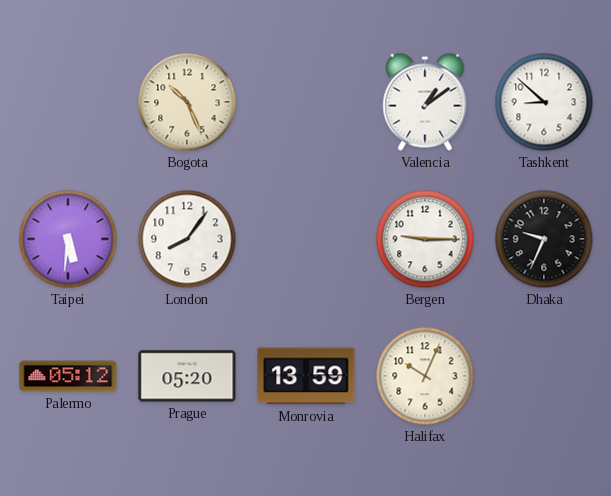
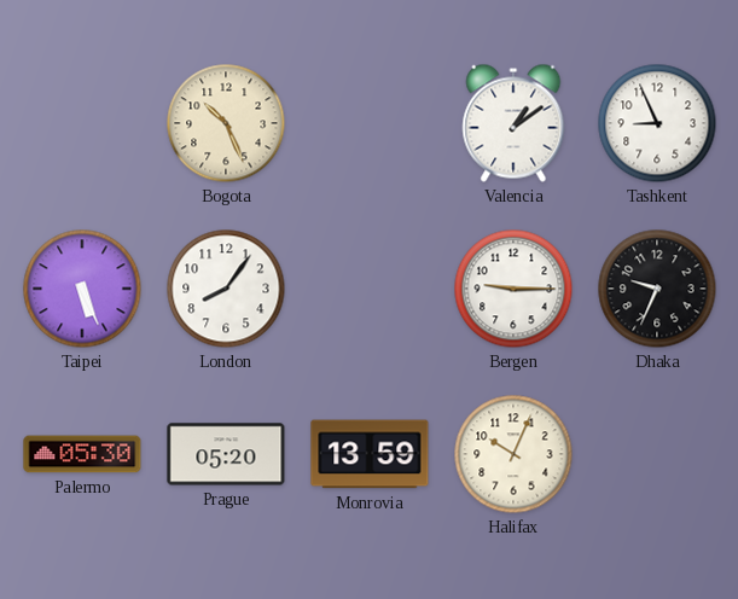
Tashkent: 8:52 -> 8:56 (657, 123)
Taipei: 5:31 -> 5:26 (82, 289)
Palermo: 05:12 -> 05:30 (82, 454)
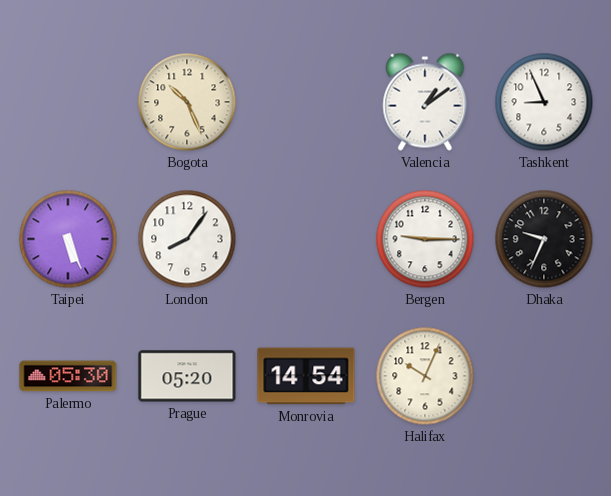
Monrovia: 13:59 -> 14:54 (306, 376)
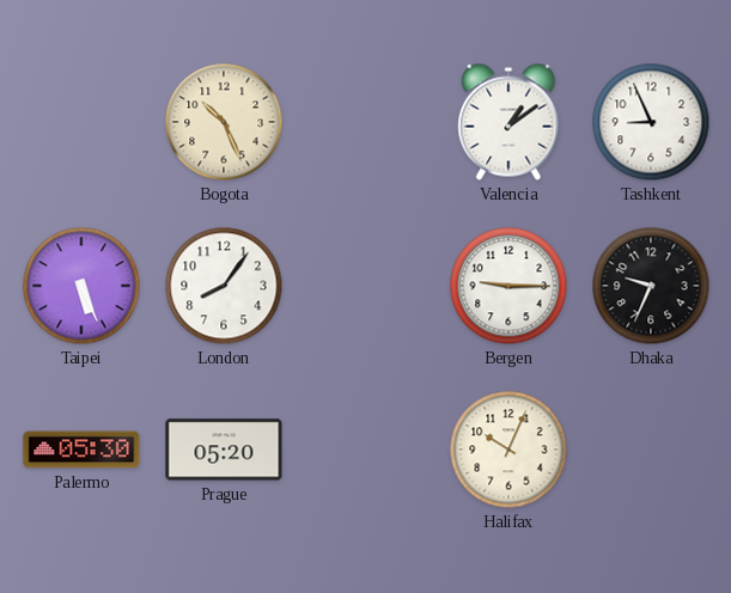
Monrovia: 14:54 -> none (306, 376)
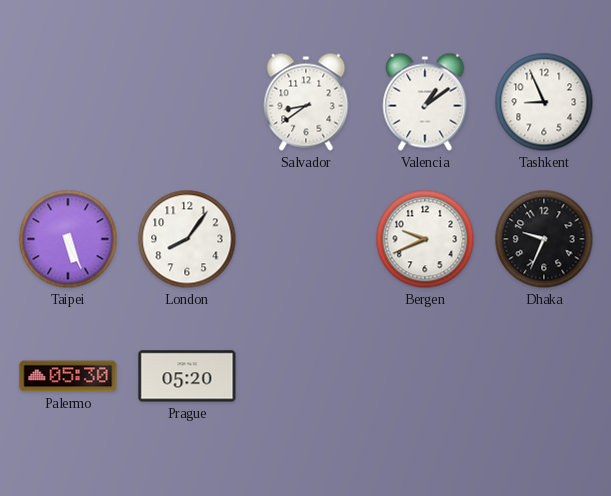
Bogota: 10:26 -> none (224, 122)
Salvador: none -> 8:39 (306, 102)
Bergen: 9:15 -> 9:41 (425, 239)
Halifax: 10:04 -> none (508, 450)
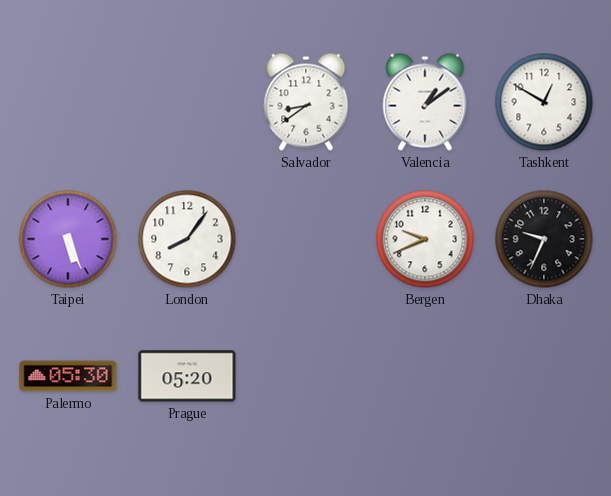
Tashkent: 8:56 -> 12:50 (544, 102)
